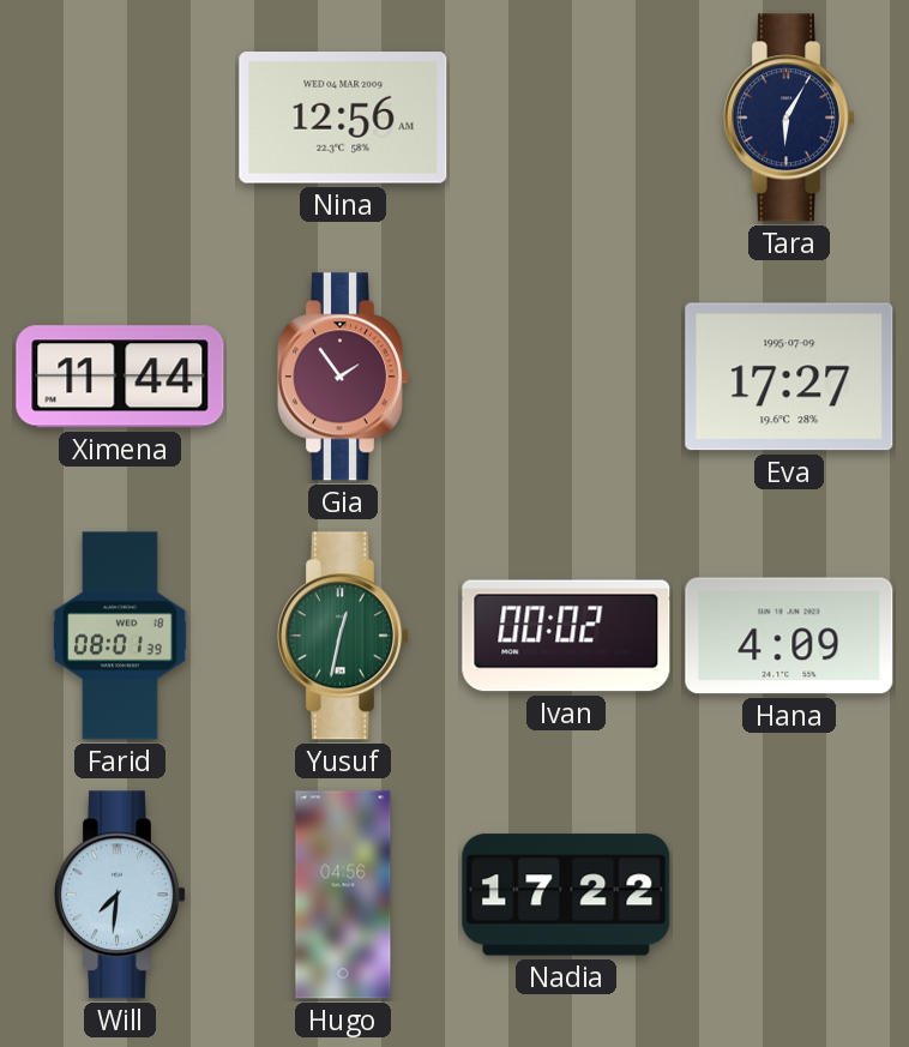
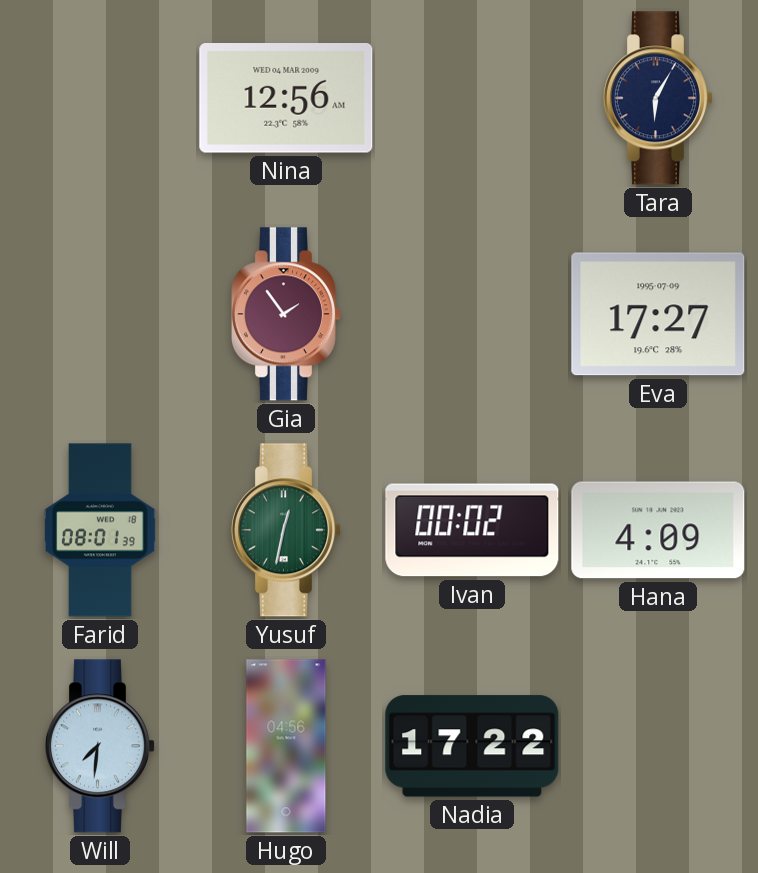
Ximena: 11:44 -> none (120, 377)
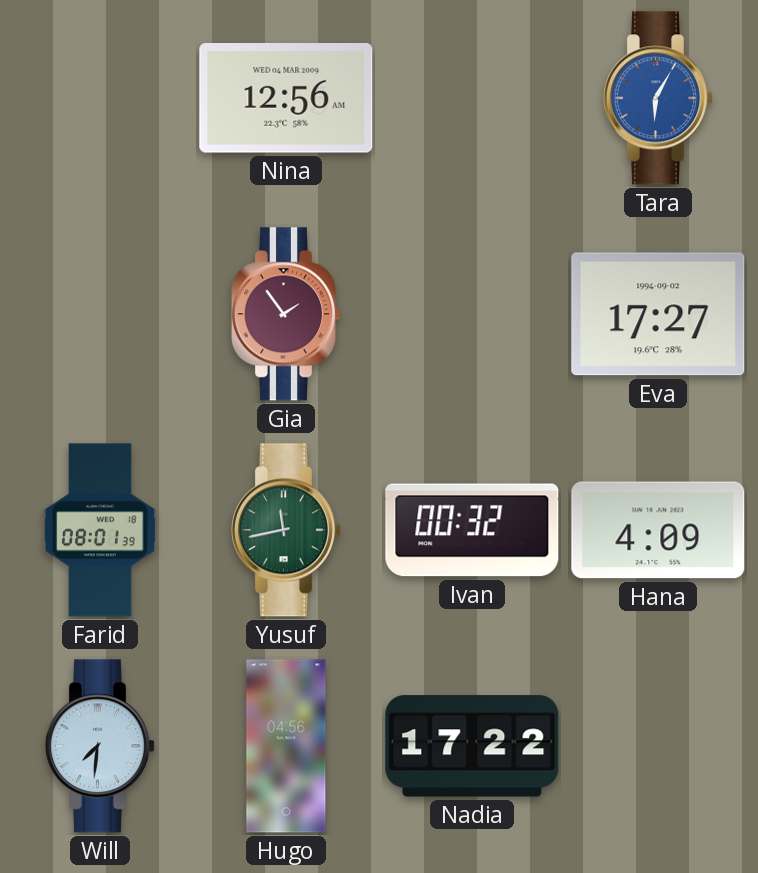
Tara dial: navy -> blue (658, 98)
Eva date: 1995-07-09 -> 1994-09-02 (658, 314)
Yusuf: 12:32 -> 11:43 (286, 530)
Ivan: 00:02 -> 00:32 (472, 530)
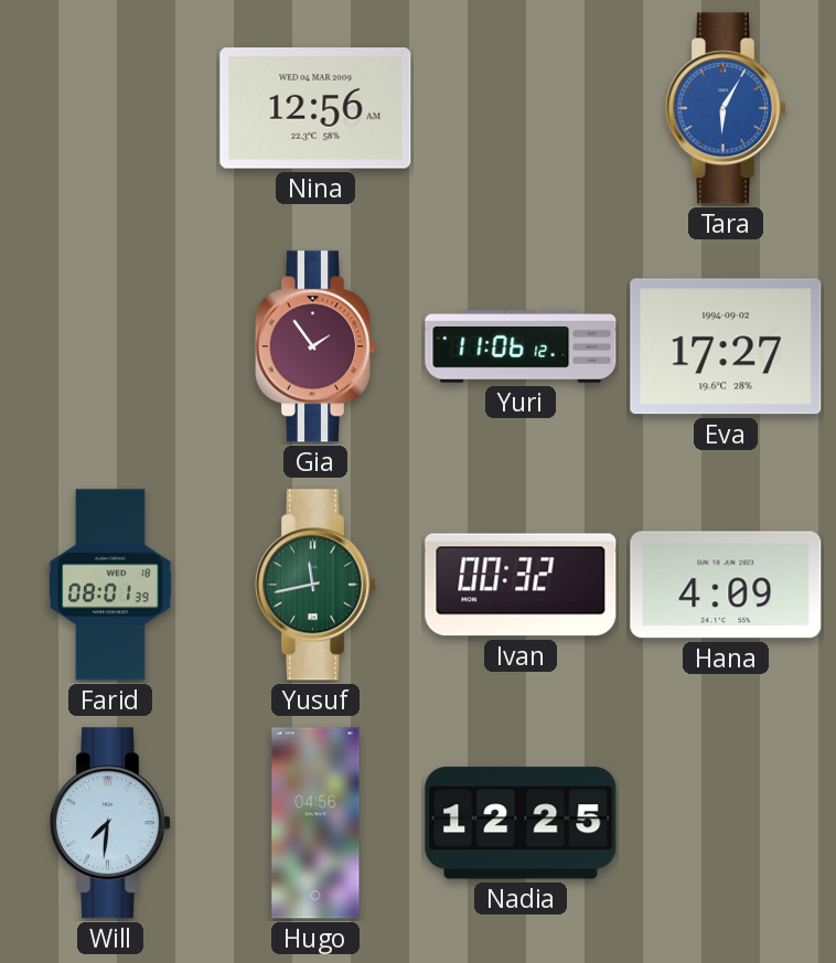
Yuri: none -> 11:06 (521, 346)
Nadia: 17:22 -> 12:25 (521, 823)
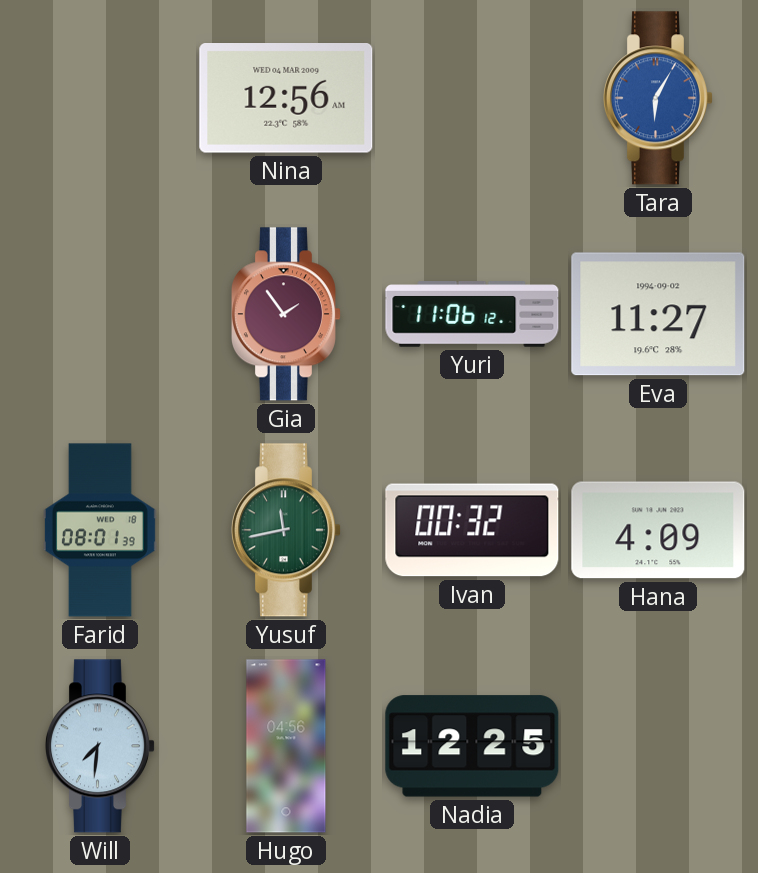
Eva: 17:27 -> 11:27 (658, 314)
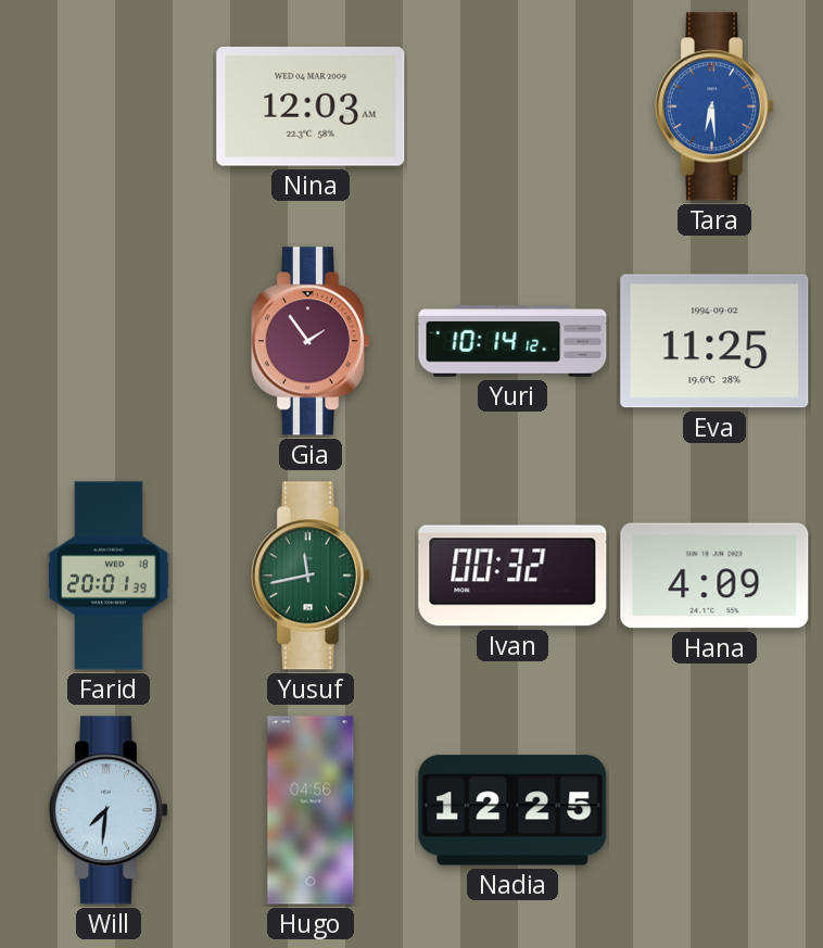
Nina: 12:56 -> 12:03 (311, 108)
Tara: 6:05 -> 6:29 (714, 106)
Yuri: 11:06 -> 10:14 (512, 341)
Eva: 11:27 -> 11:25 (714, 341)
Farid: 08:01 -> 20:01 (109, 576)
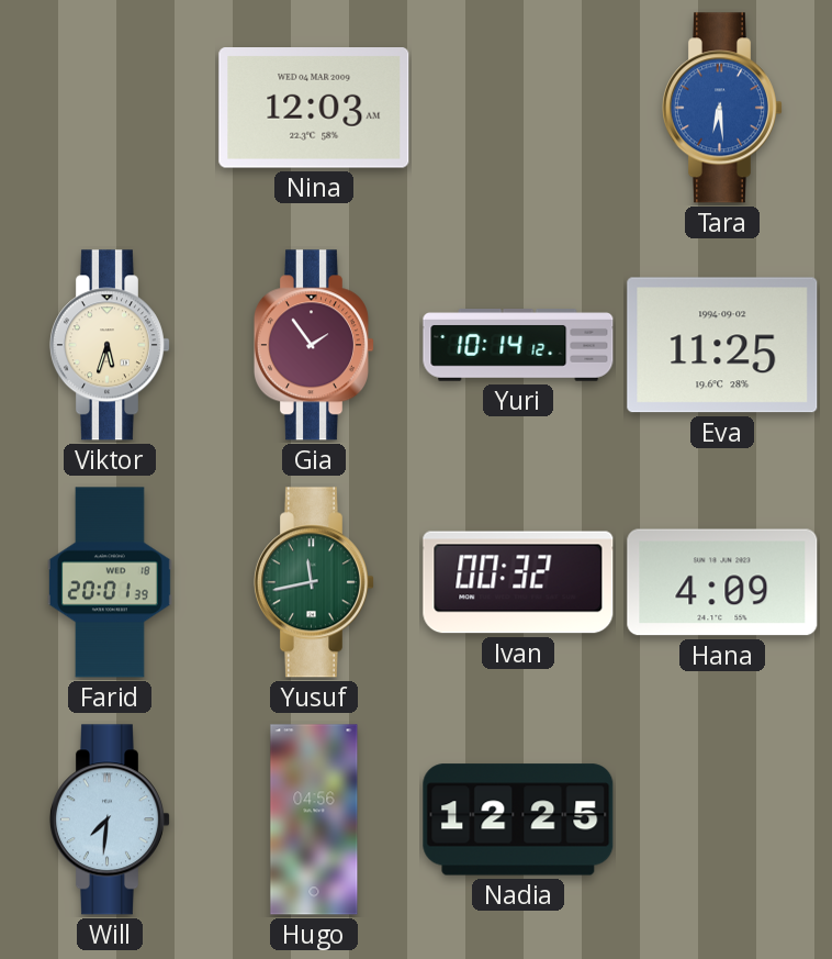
Viktor: none -> 5:33 (110, 345)
